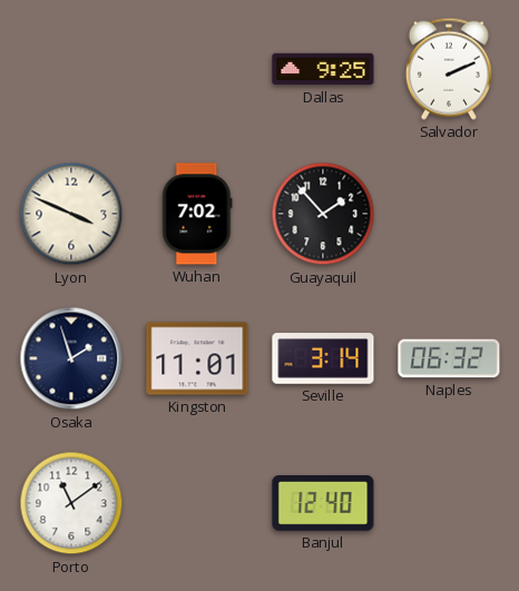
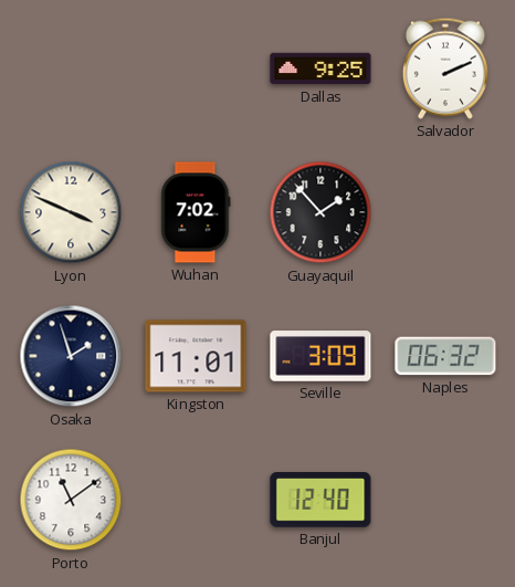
Seville: 3:14 -> 3:09 (320, 356)
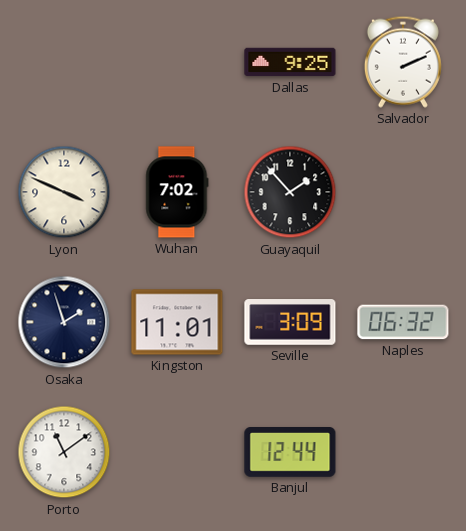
Banjul: 12:40 -> 12:44 (290, 453)
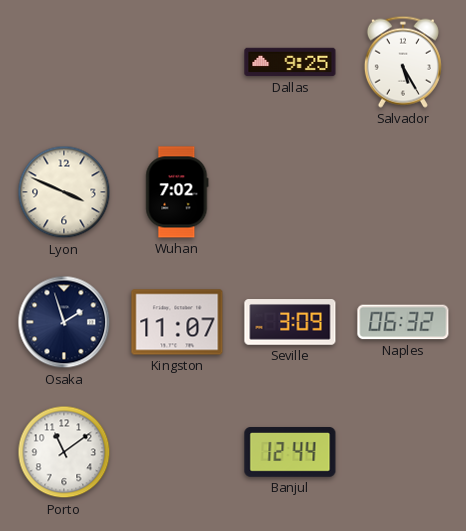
Salvador: 2:11 -> 5:25 (403, 62)
Guayaquil: 1:53 -> none (290, 192)
Kingston: 11:01 -> 11:07 (177, 322)
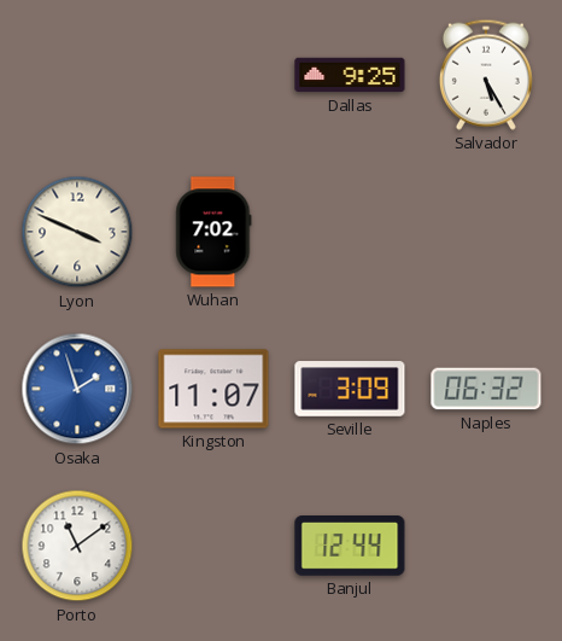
Osaka dial: navy -> blue (77, 389)
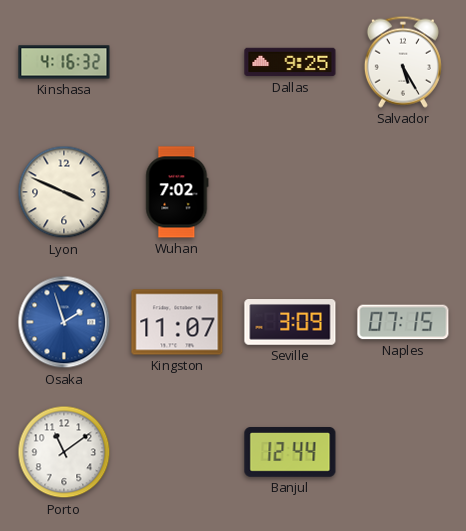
Kinshasa: none -> 4:16 (64, 62)
Naples: 06:32 -> 07:15 (403, 322)
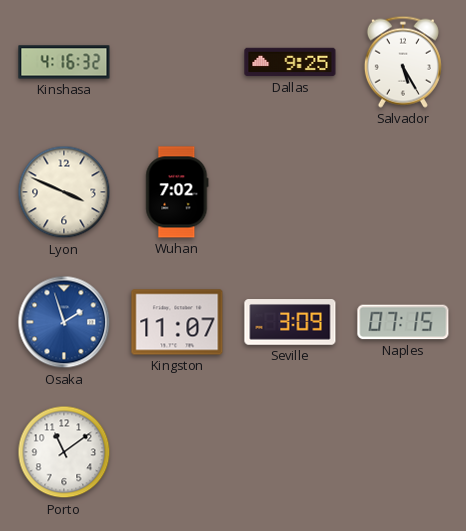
Banjul: 12:44 -> none (290, 453)
